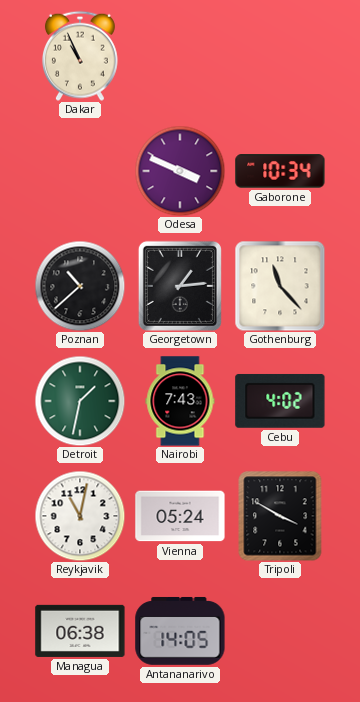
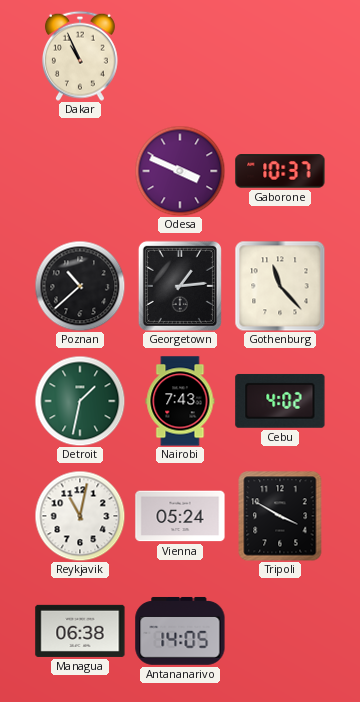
Gaborone: 10:34 -> 10:37 (280, 171)
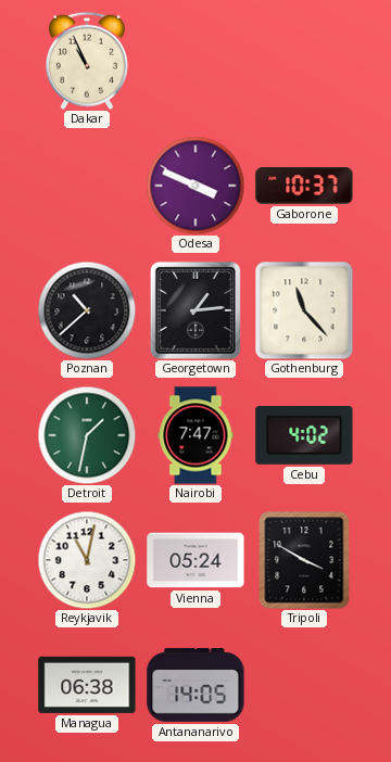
Nairobi: 7:43 -> 7:47 (195, 435)
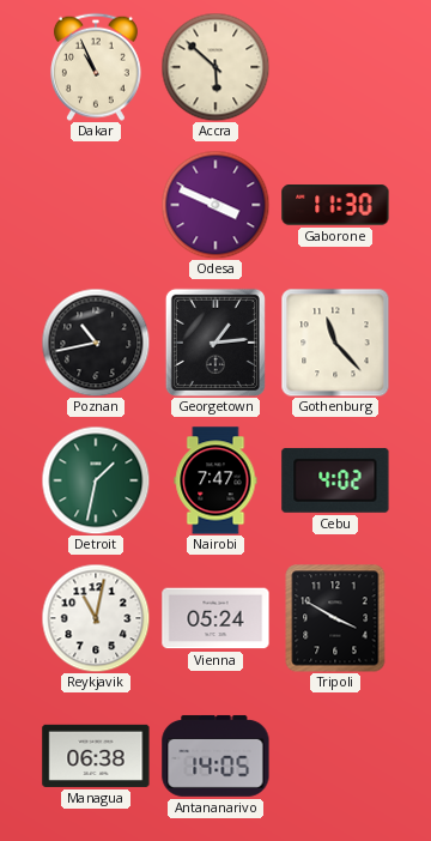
Accra: none -> 5:52 (215, 67)
Gaborone: 10:37 -> 11:30 (335, 205)
Poznan: 10:38 -> 10:43 (96, 343)
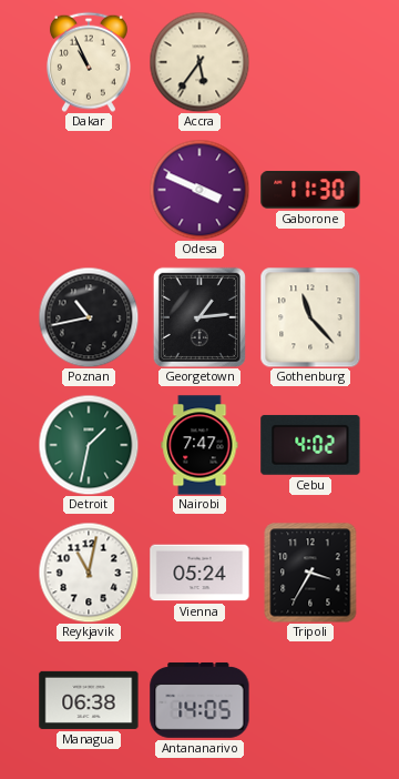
Accra: 5:52 -> 5:36 (199, 62)
Tripoli: 3:50 -> 3:35 (310, 573)
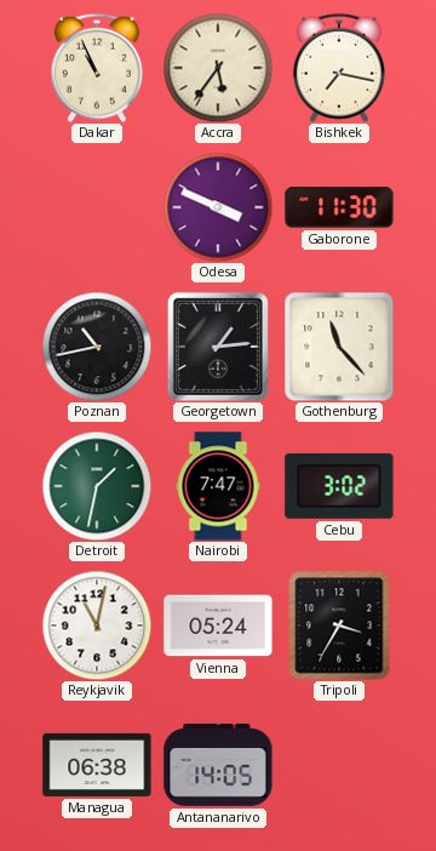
Bishkek: none -> 7:17 (339, 68)
Cebu: 4:02 -> 3:02 (339, 486)
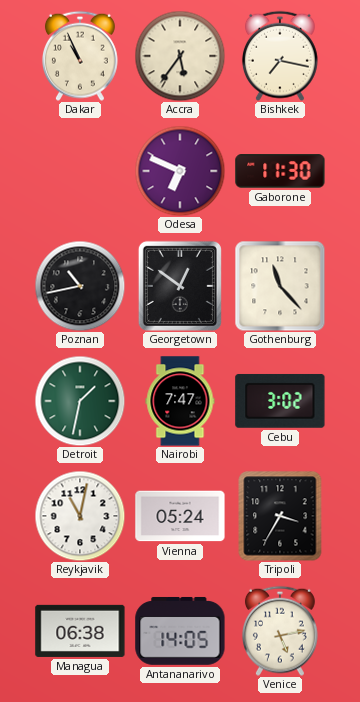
Odesa: 3:49 -> 6:49 (180, 171)
Georgetown: 1:14 -> 12:51 (180, 286)
Venice: none -> 5:13 (280, 631)
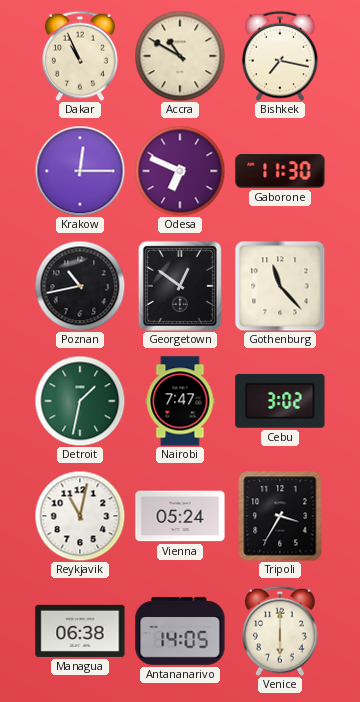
Accra: 5:36 -> 10:50 (180, 56)
Krakow: none -> 12:15 (80, 171)
Venice: 5:13 -> 6:00 (280, 631)
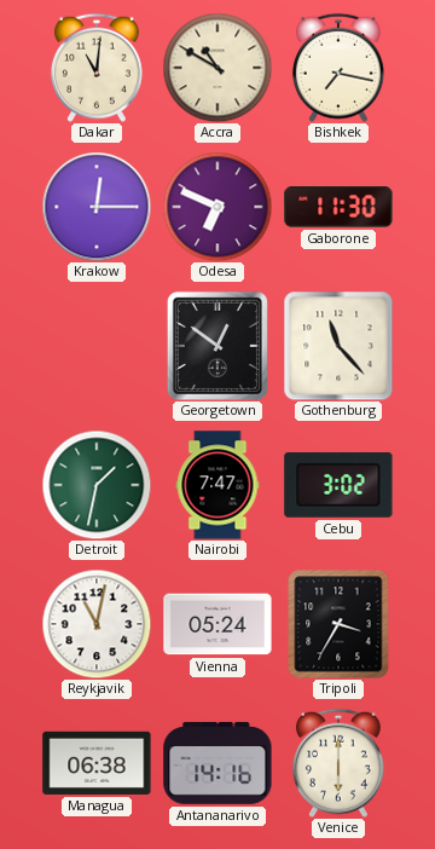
Dakar: 10:56 -> 11:01 (97, 68)
Poznan: 10:43 -> none (80, 286)
Antananarivo: 14:05 -> 14:16 (217, 763)
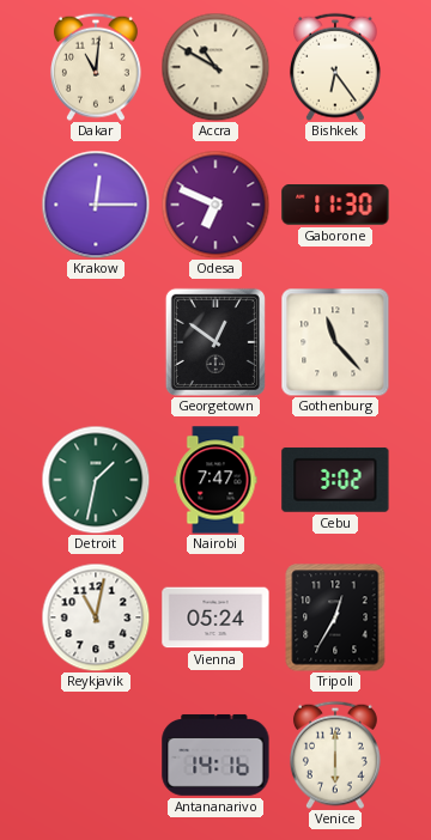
Bishkek: 7:17 -> 6:24 (335, 67)
Tripoli: 3:35 -> 12:35 (335, 617)
Managua: 06:38 -> none (97, 763)
